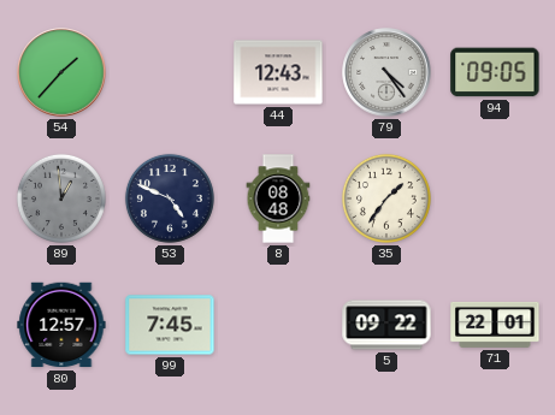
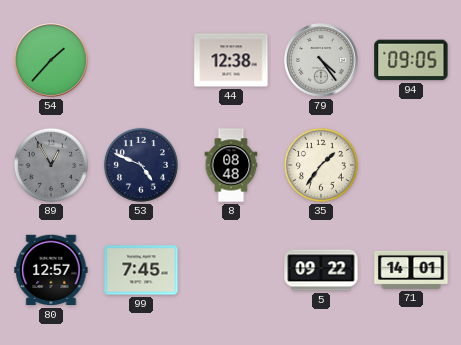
44: 12:43 -> 12:38 (231, 60)
89: 12:59 -> 12:55 (51, 165)
71: 22:01 -> 14:01 (411, 270)
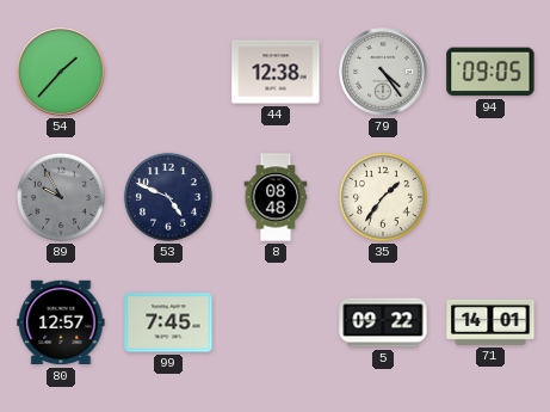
89: 12:55 -> 9:55 (61, 197)
